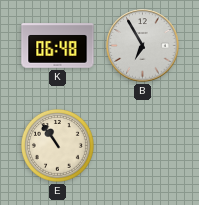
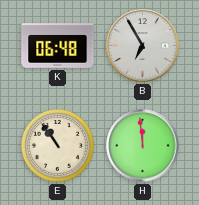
H: none -> 11:59 (143, 146)
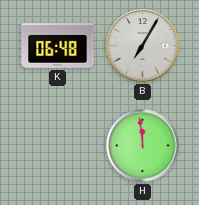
B: 6:55 -> 7:05 (143, 46)
E: 10:54 -> none (57, 145)
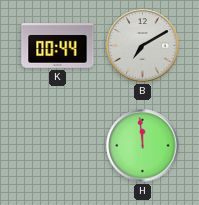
K: 06:48 -> 00:44 (58, 46)
B: 7:05 -> 7:10 (143, 46)
